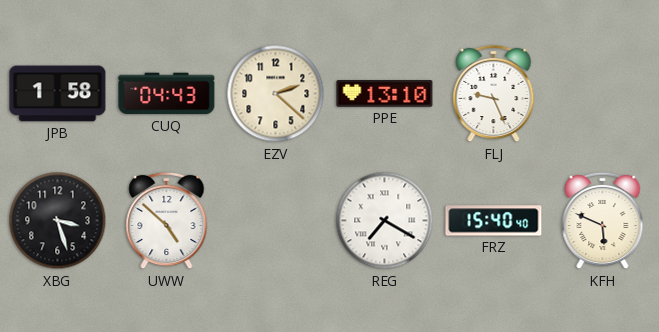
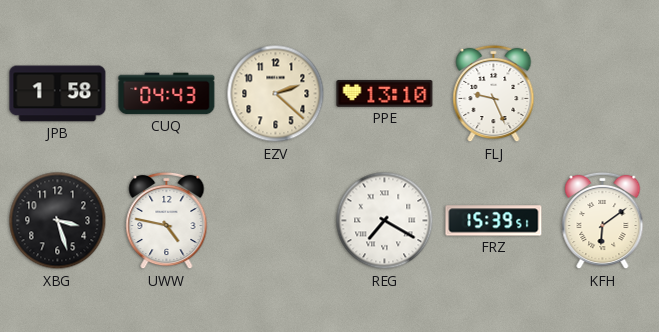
UWW: 4:52 -> 4:47 (167, 221)
FRZ: 15:40 -> 15:39 (494, 221)
KFH: 5:49 -> 6:09 (603, 221)
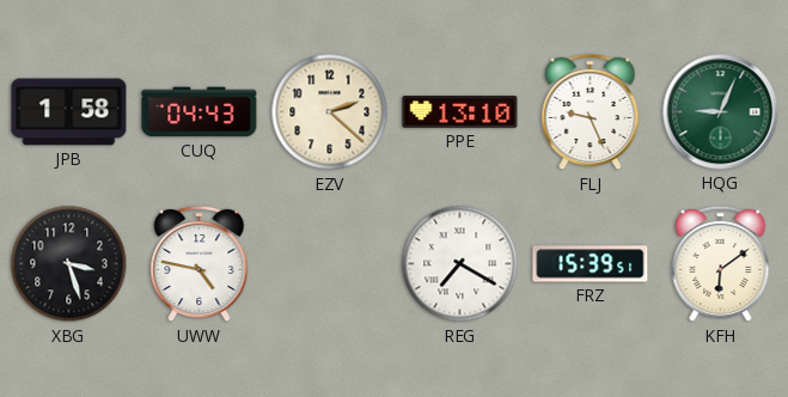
HQG: none -> 9:04 (721, 112)
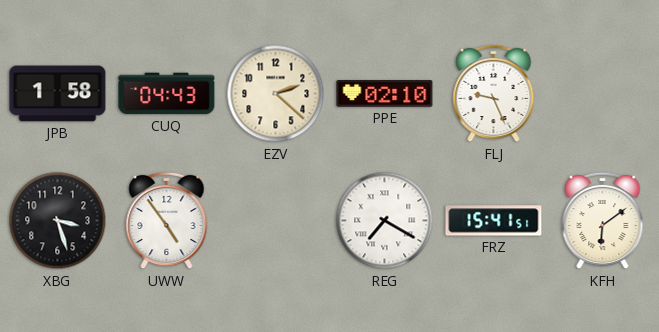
PPE: 13:10 -> 02:10 (385, 94)
HQG: 9:04 -> none (721, 112)
UWW: 4:47 -> 4:54 (167, 221)
FRZ: 15:39 -> 15:41 (494, 221)
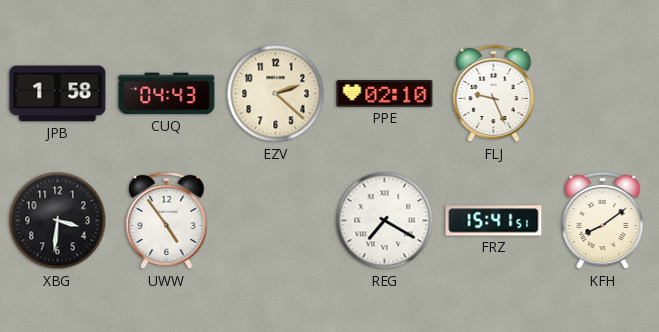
XBG: 3:27 -> 3:31 (58, 221)
KFH: 6:09 -> 8:09 (603, 221)
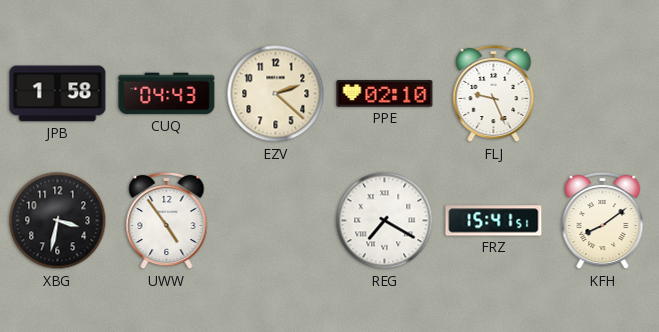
XBG: 3:31 -> 3:32 (58, 221)
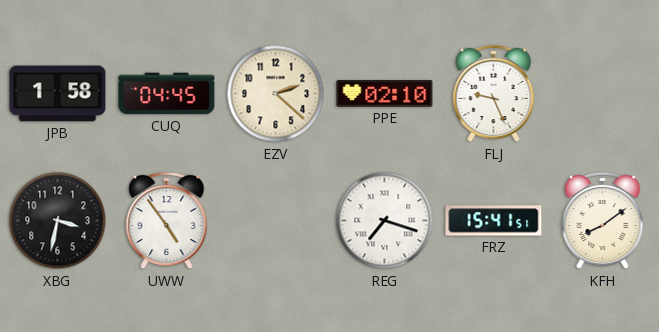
CUQ: 04:43 -> 04:45 (167, 94)
REG: 7:20 -> 7:18 (385, 221)
